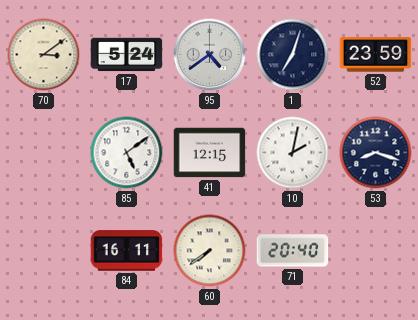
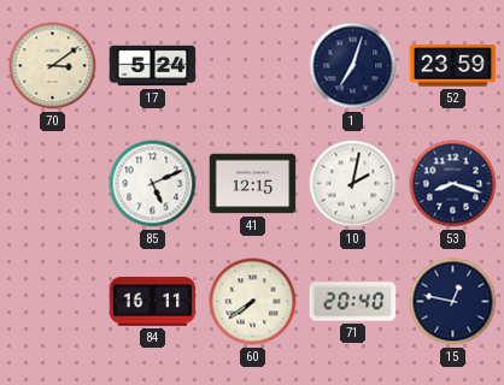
95: 4:39 -> none (210, 55)
85: 5:09 -> 5:11 (153, 184)
15: none -> 12:47 (453, 302)
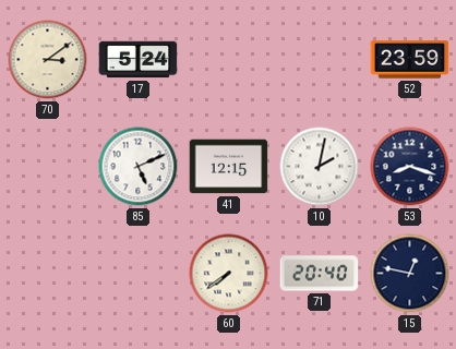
1: 7:03 -> none (353, 66)
84: 16:11 -> none (153, 302)
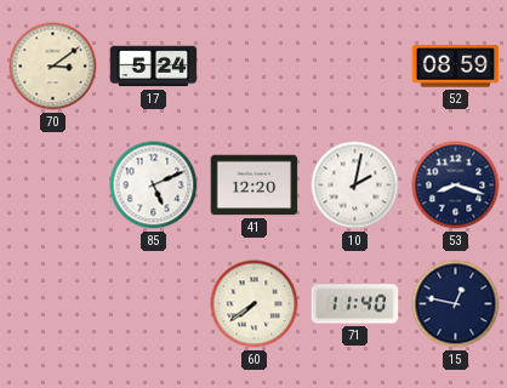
52: 23:59 -> 08:59 (456, 67)
41: 12:15 -> 12:20 (255, 186)
71: 20:40 -> 11:40 (355, 304)
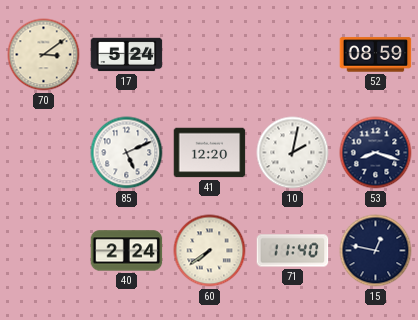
40: none -> 2:24 (127, 251)
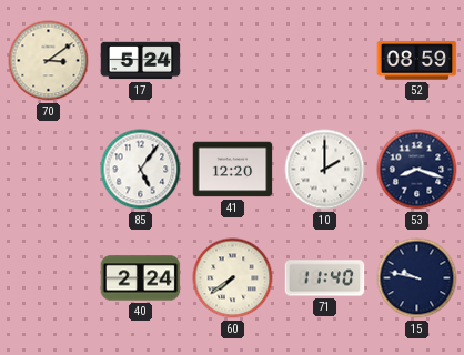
85: 5:11 -> 5:06 (141, 170)
10: 2:02 -> 2:00 (325, 170)
15: 12:47 -> 9:47 (417, 278)
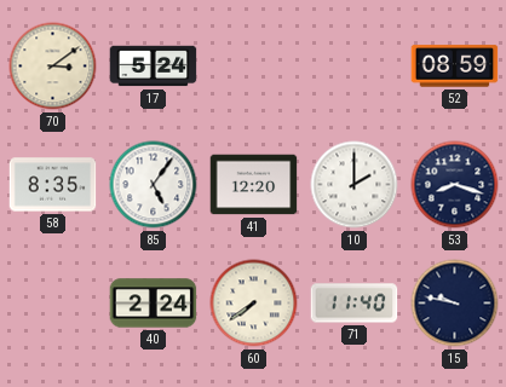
58: none -> 8:35 (53, 185)
